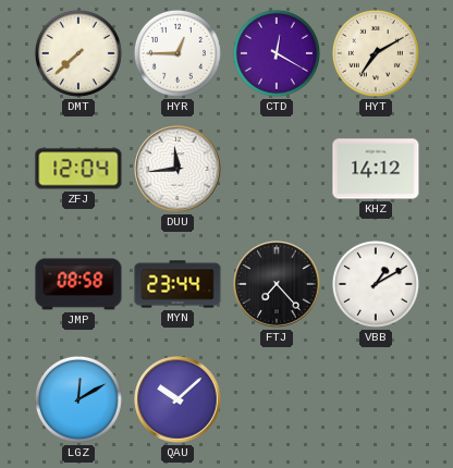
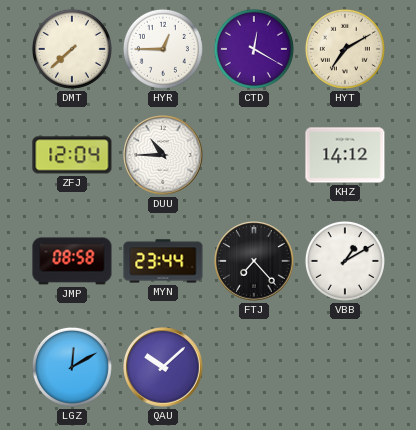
DUU: 11:44 -> 10:45 (163, 155)
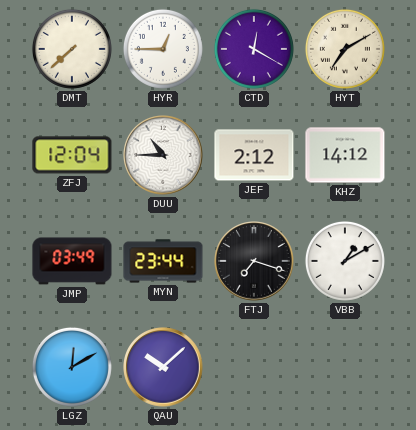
JEF: none -> 2:12 (254, 155)
JMP: 08:58 -> 03:49 (72, 261)
FTJ: 7:23 -> 7:18 (254, 261)
